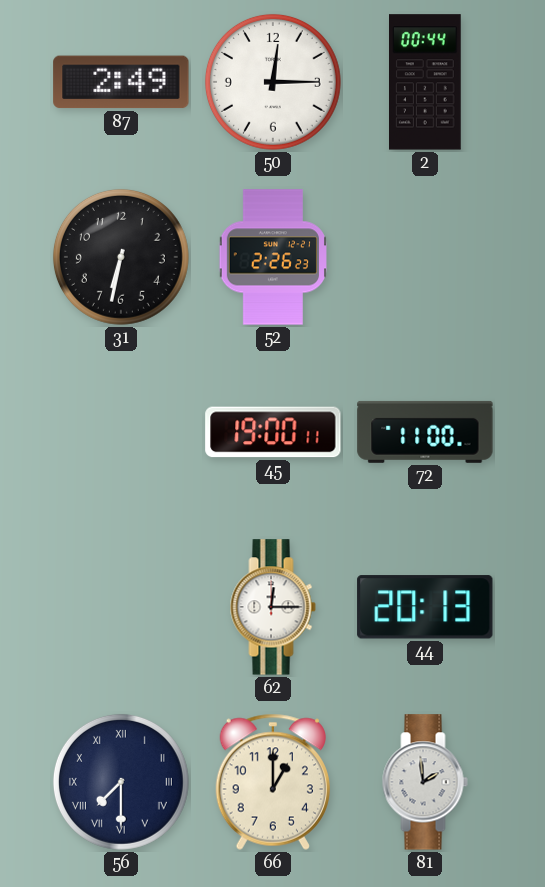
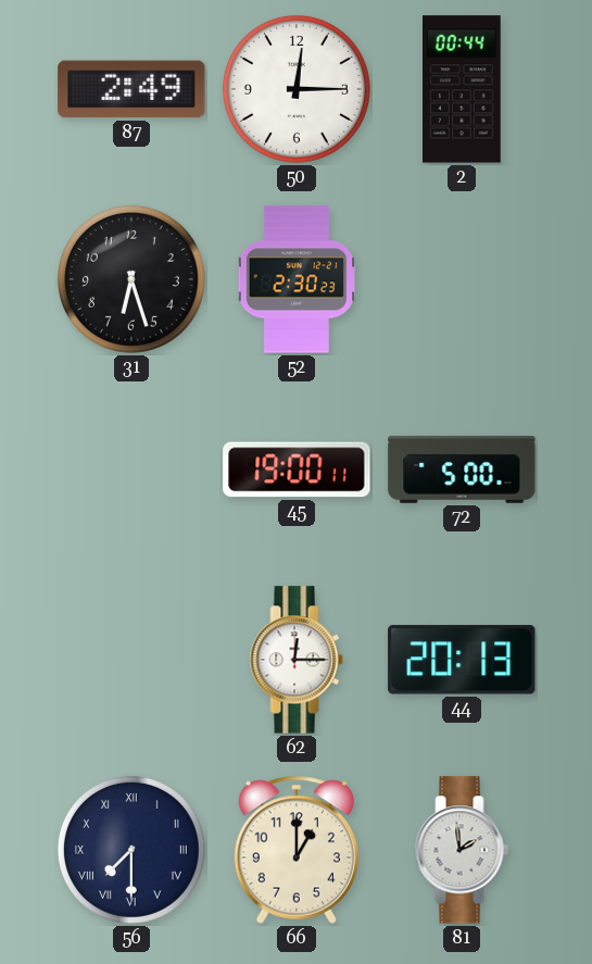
31: 6:32 -> 6:27 (131, 279)
52: 2:26 -> 2:30 (295, 279)
72: 11:00 -> 5:00 (462, 470)
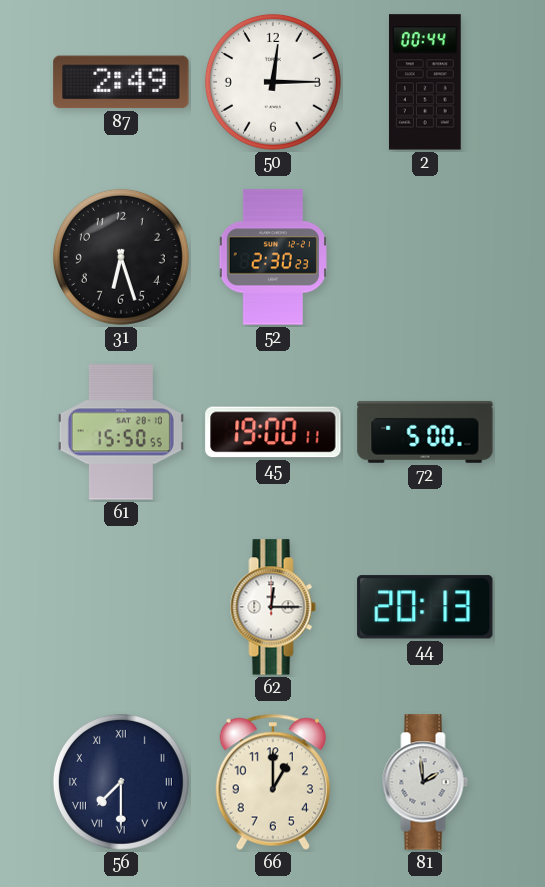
61: none -> 15:50 (121, 432)
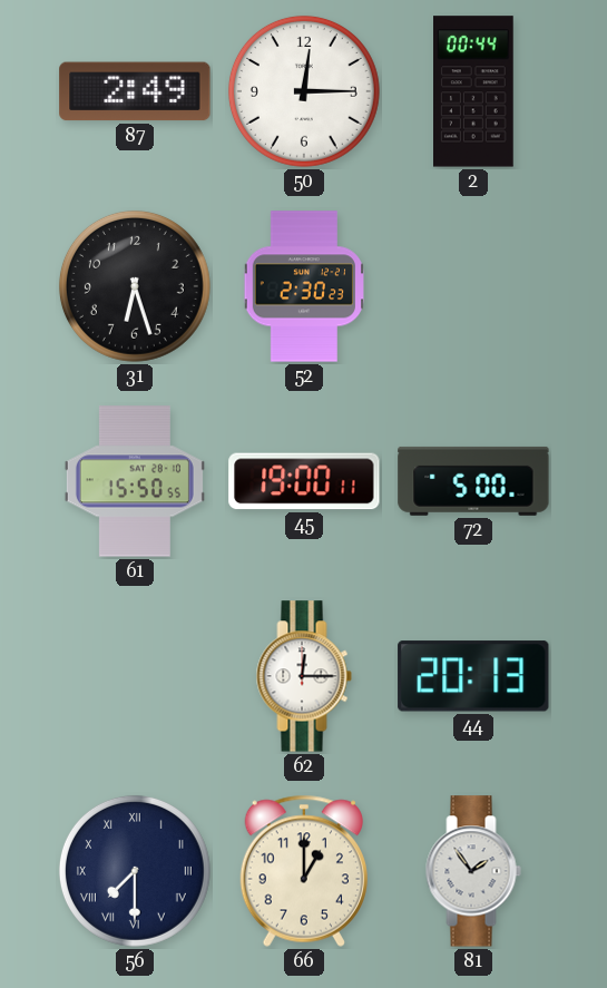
81: 1:59 -> 1:54 (473, 871)
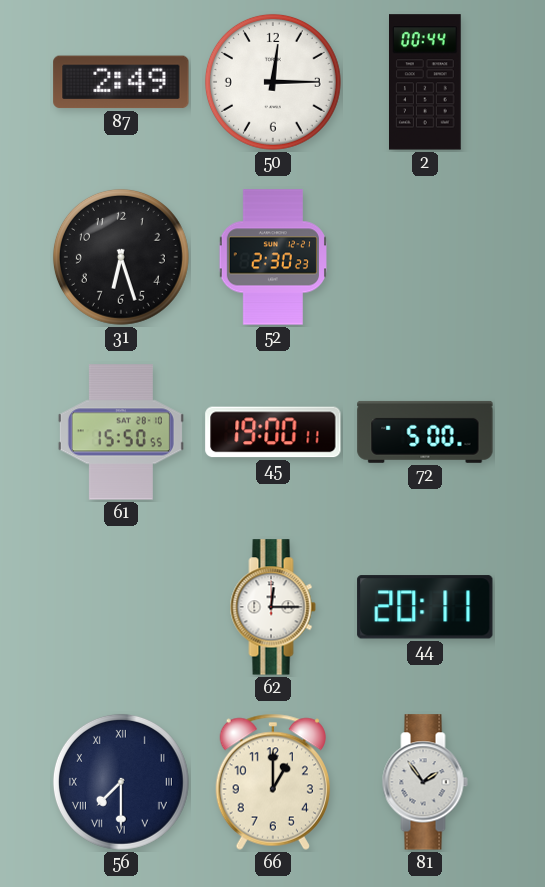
44: 20:13 -> 20:11 (425, 607)
